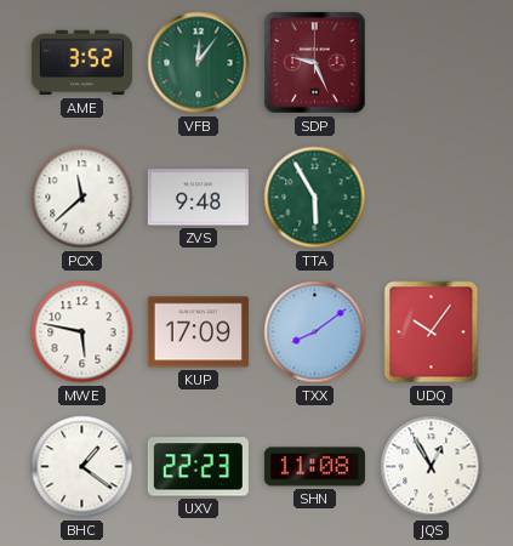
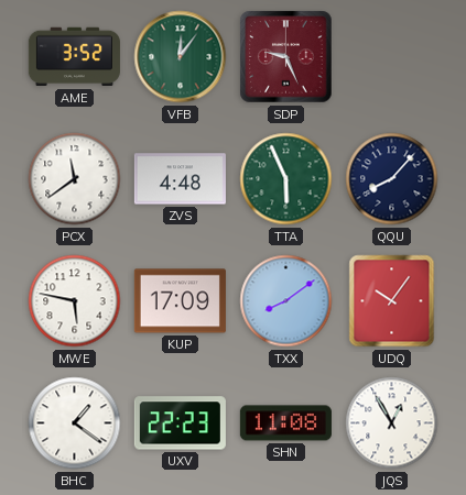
PCX: 11:38 -> 11:39 (75, 179)
ZVS: 9:48 -> 4:48 (180, 179)
TTA: 5:55 -> 5:56 (286, 179)
QQU: none -> 8:07 (392, 179)
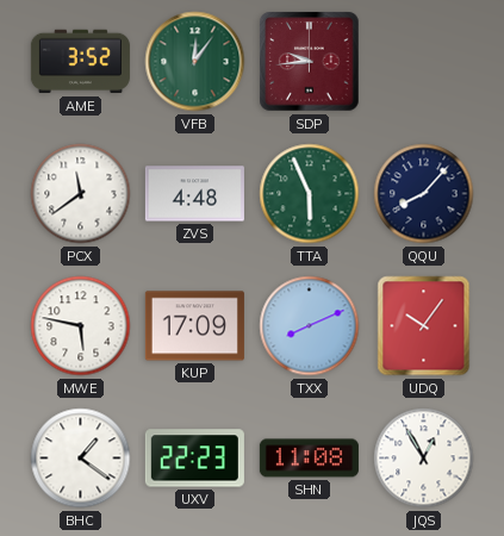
SDP: 9:26 -> 9:44 (310, 62)
TXX: 8:09 -> 8:11 (310, 326)
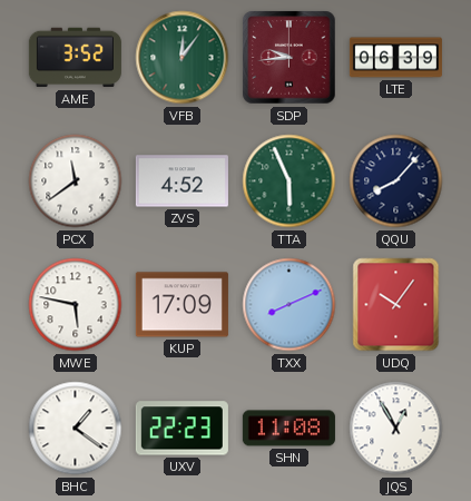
LTE: none -> 06:39 (395, 58)
ZVS: 4:48 -> 4:52 (181, 181)
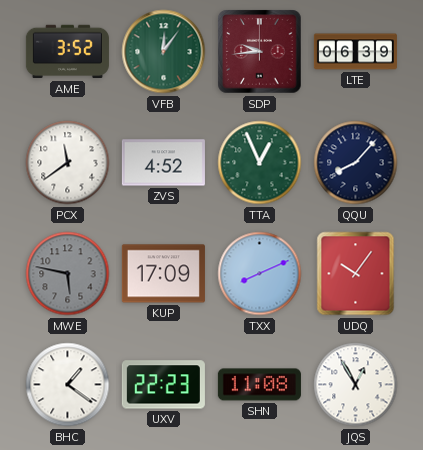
TTA: 5:56 -> 12:56 (260, 163)
MWE dial: white -> grey (68, 274)
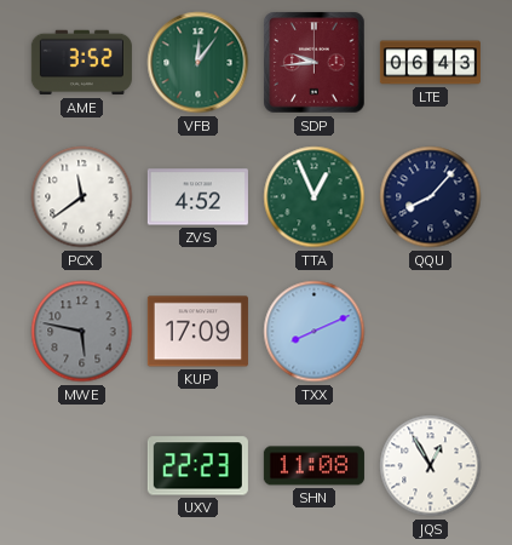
LTE: 06:39 -> 06:43 (430, 63)
UDQ: 10:06 -> none (356, 274)
BHC: 1:21 -> none (68, 385)
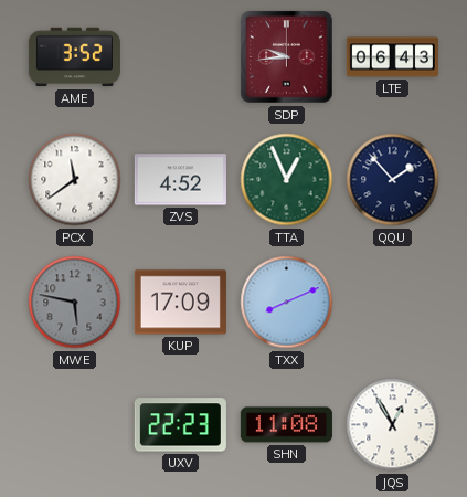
VFB: 12:06 -> none (199, 63)
QQU: 8:07 -> 1:53 (393, 180)
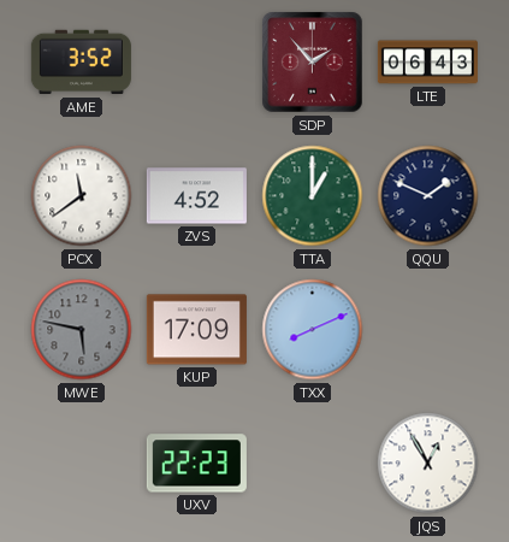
SDP: 9:44 -> 1:53 (313, 63)
TTA: 12:56 -> 1:00 (313, 196)
QQU: 1:53 -> 1:49 (428, 196)
SHN: 11:08 -> none (286, 425)
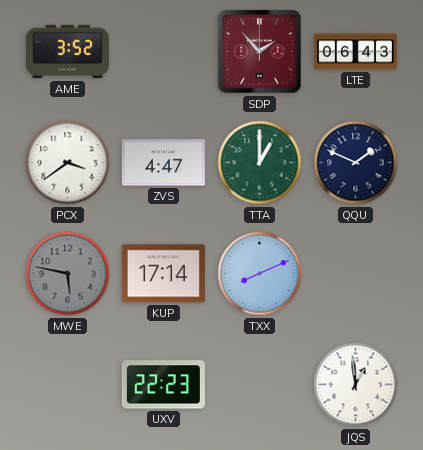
PCX: 11:39 -> 3:39 (68, 163)
ZVS: 4:52 -> 4:47 (163, 163)
KUP: 17:09 -> 17:14 (163, 274)
JQS: 12:55 -> 12:59 (356, 385)
